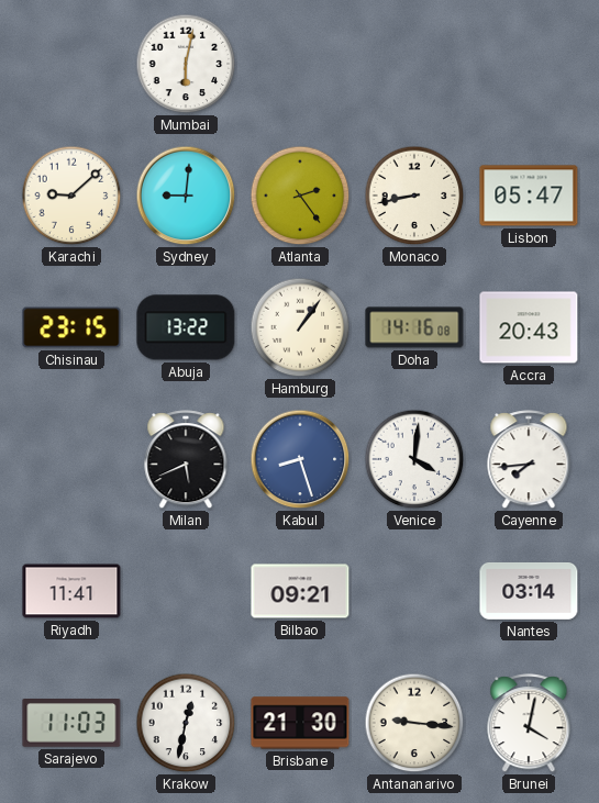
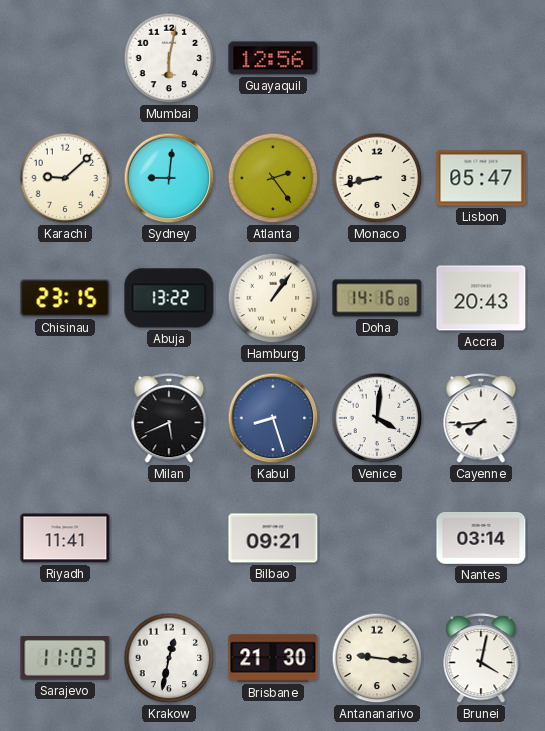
Guayaquil: none -> 12:56 (273, 58)
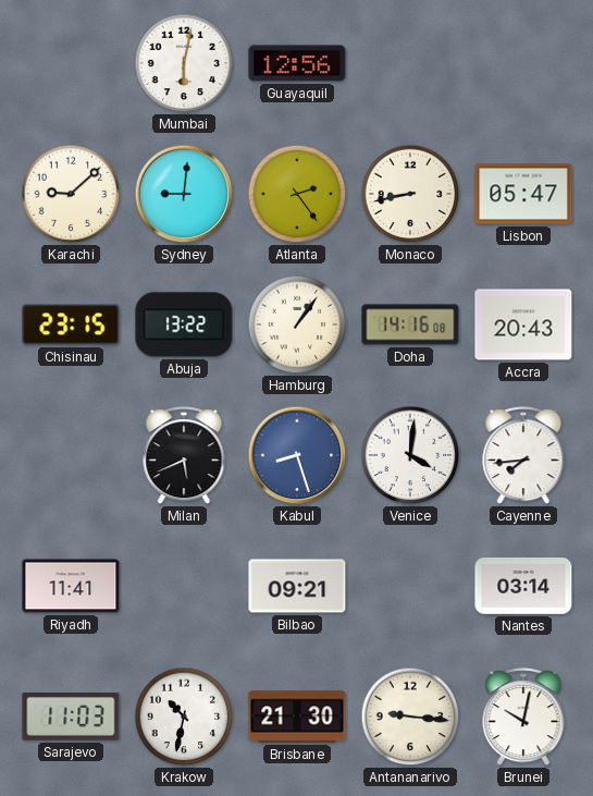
Krakow: 12:32 -> 10:32 (184, 717)
Brunei: 4:02 -> 10:02 (523, 718)
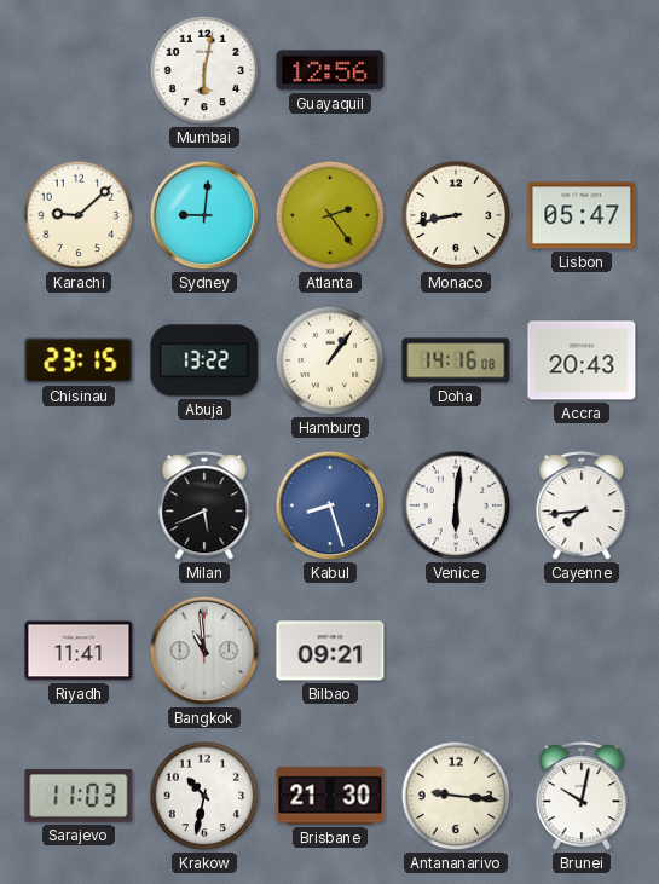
Venice: 4:01 -> 6:01 (456, 505)
Bangkok: none -> 10:59 (204, 651)
Nantes: 03:14 -> none (523, 586)
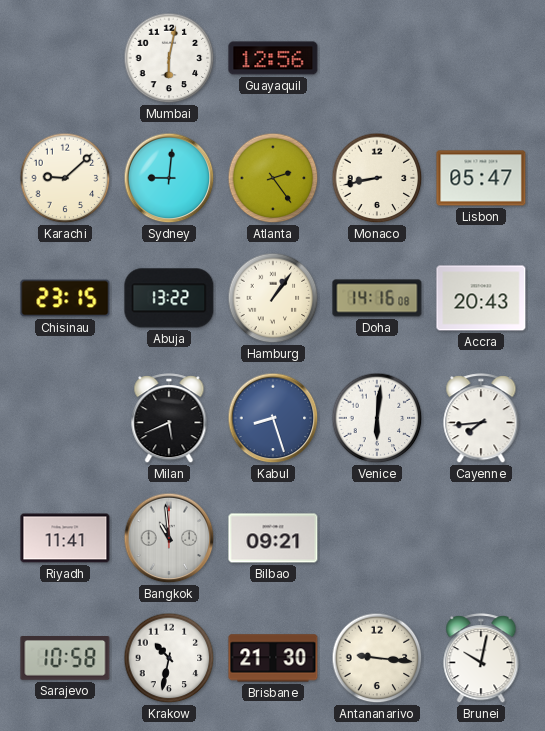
Sarajevo: 11:03 -> 10:58 (65, 659)
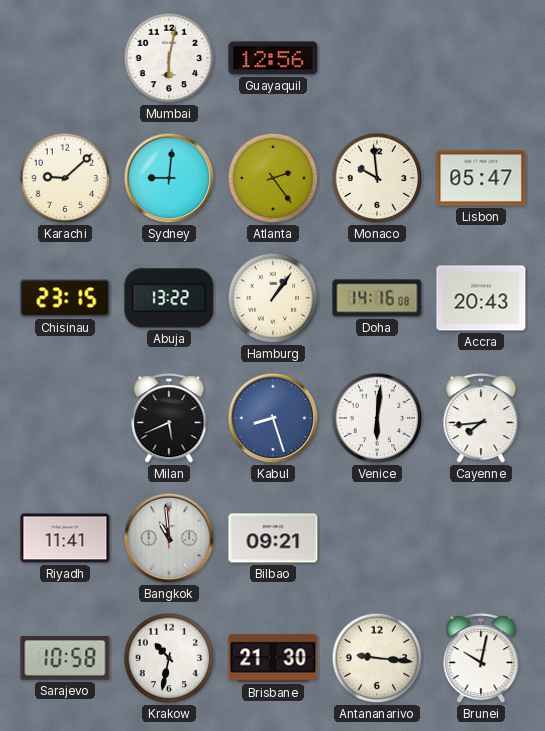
Monaco: 8:43 -> 9:59 (377, 178)
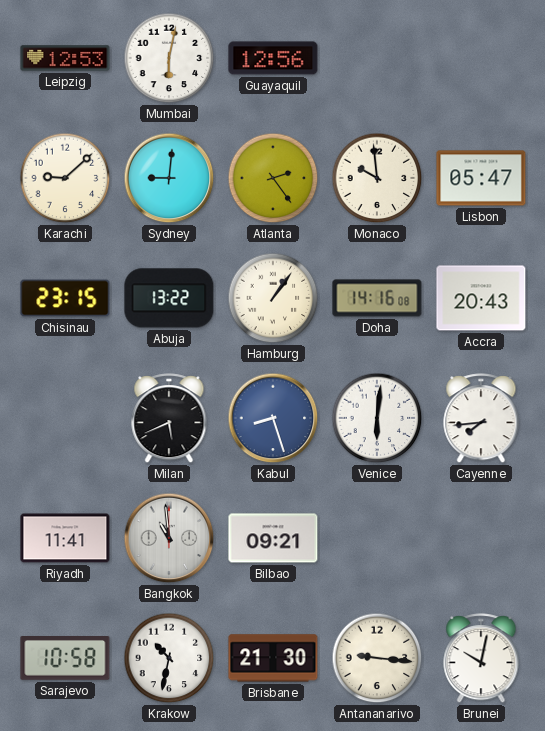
Leipzig: none -> 12:53 (65, 58)
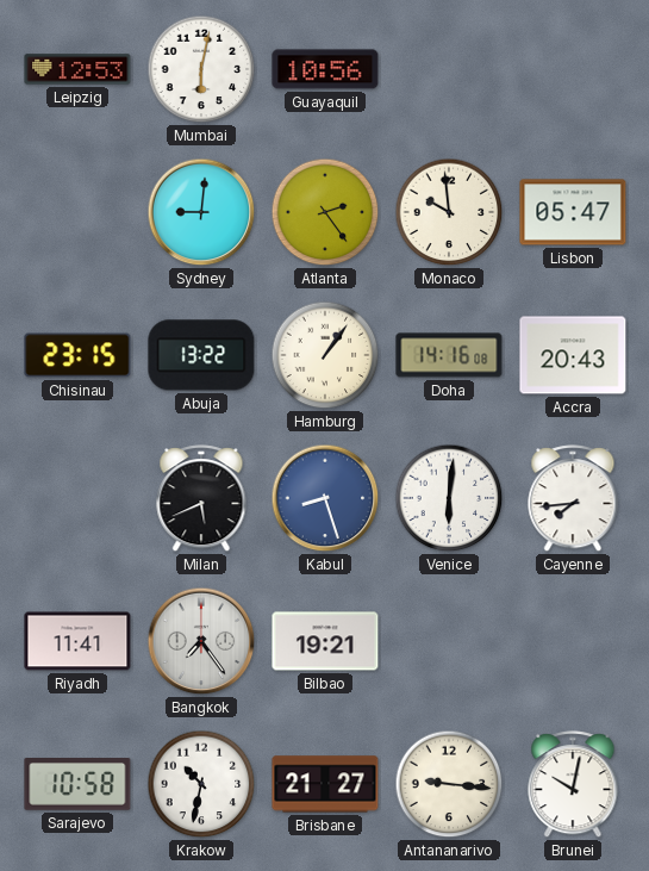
Guayaquil: 12:56 -> 10:56 (325, 69)
Karachi: 9:08 -> none (65, 178)
Bangkok: 10:59 -> 7:24 (201, 641)
Bilbao: 09:21 -> 19:21 (325, 641)
Brisbane: 21:30 -> 21:27 (325, 784)
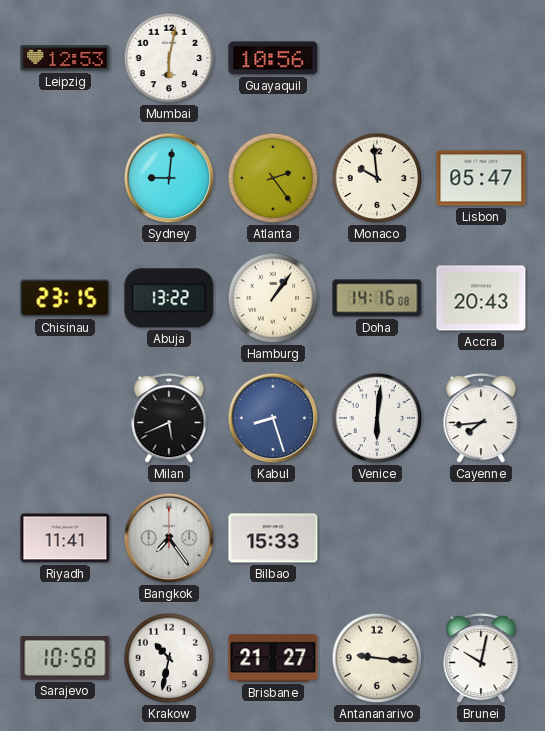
Bilbao: 19:21 -> 15:33 (273, 538)
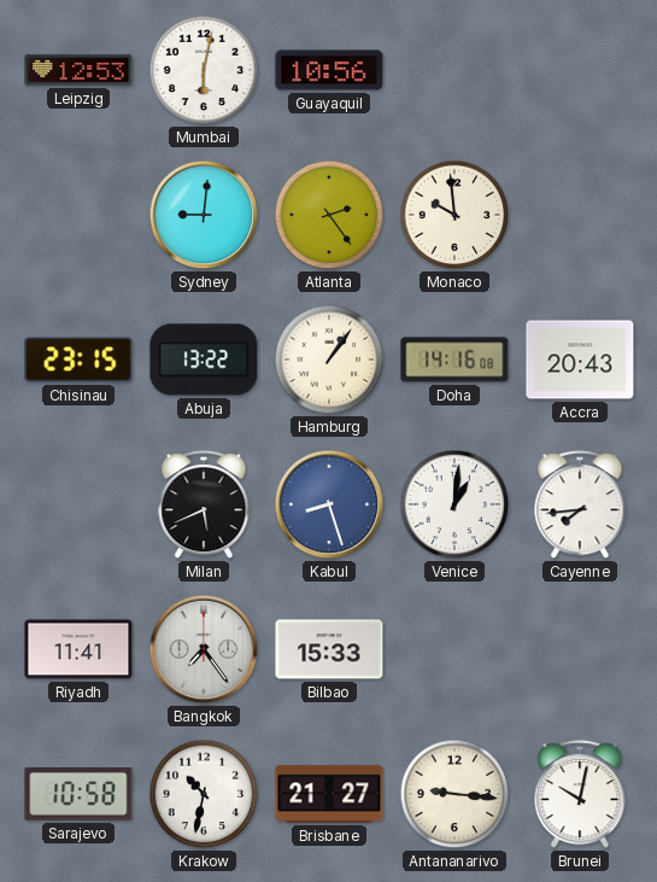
Lisbon: 05:47 -> none (481, 178)
Venice: 6:01 -> 1:01 (454, 504)
